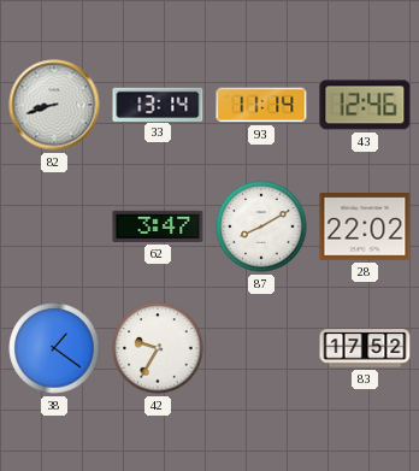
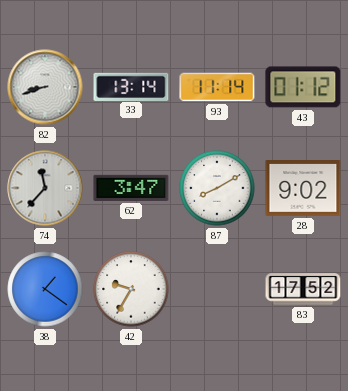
43: 12:46 -> 01:12 (303, 87)
74: none -> 11:37 (45, 188)
28: 22:02 -> 9:02 (303, 188)
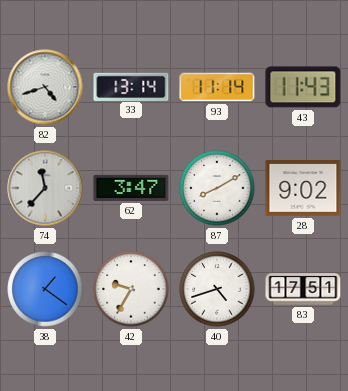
82: 8:42 -> 4:42 (45, 87)
43: 01:12 -> 11:43 (303, 87)
40: none -> 4:42 (217, 289)
83: 17:52 -> 17:51 (303, 289)
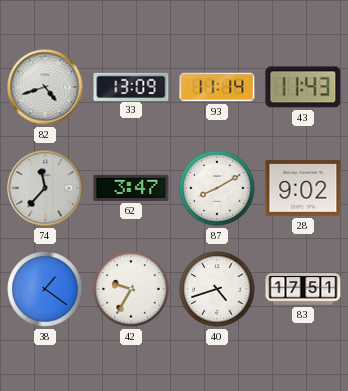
33: 13:14 -> 13:09 (131, 86)
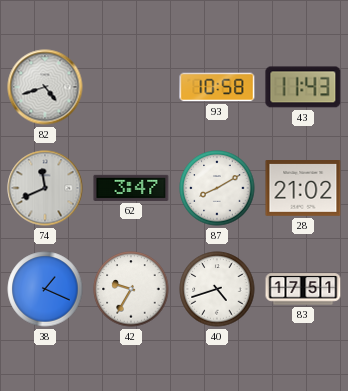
33: 13:09 -> none (131, 86)
93: 11:14 -> 10:58 (217, 87)
74: 11:37 -> 11:41 (45, 188)
28: 9:02 -> 21:02 (303, 188)
38: 1:21 -> 1:19 (45, 289)
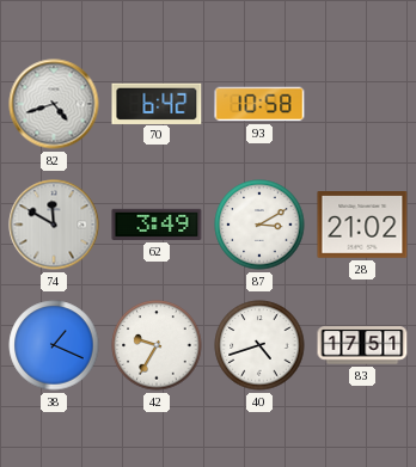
70: none -> 6:42 (157, 103)
43: 11:43 -> none (303, 87)
74: 11:41 -> 11:50 (54, 225)
62: 3:47 -> 3:49 (157, 225)
87: 8:10 -> 3:10 (259, 225)
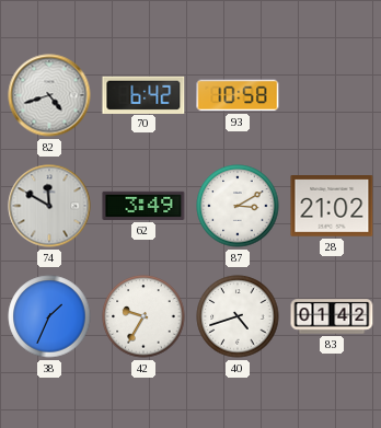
38: 1:19 -> 1:34 (49, 316)
83: 17:51 -> 01:42 (332, 316)
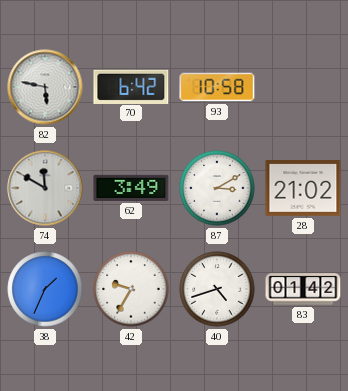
82: 4:42 -> 5:47 (45, 87)
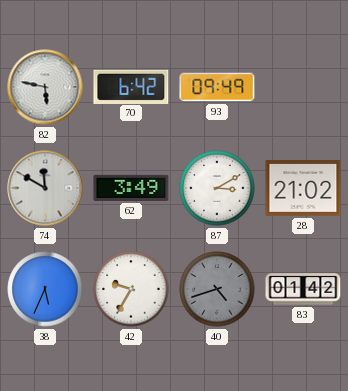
93: 10:58 -> 09:49 (217, 87)
38: 1:34 -> 5:34 (45, 289)
40 dial: white -> grey (217, 289)
